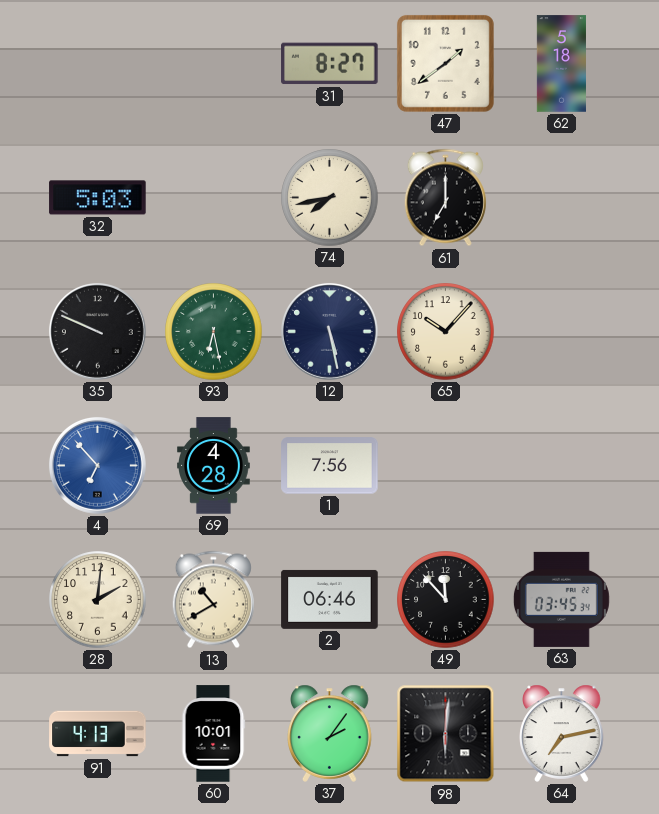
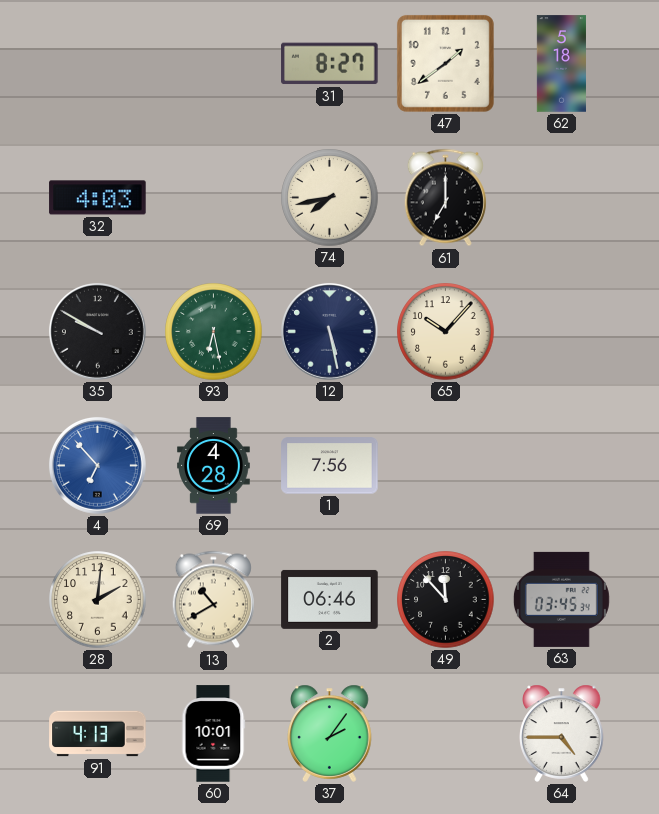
32: 5:03 -> 4:03 (98, 198)
35: 9:49 -> 9:50 (97, 331)
98: 6:01 -> none (446, 734)
64: 7:13 -> 4:45 (562, 733)
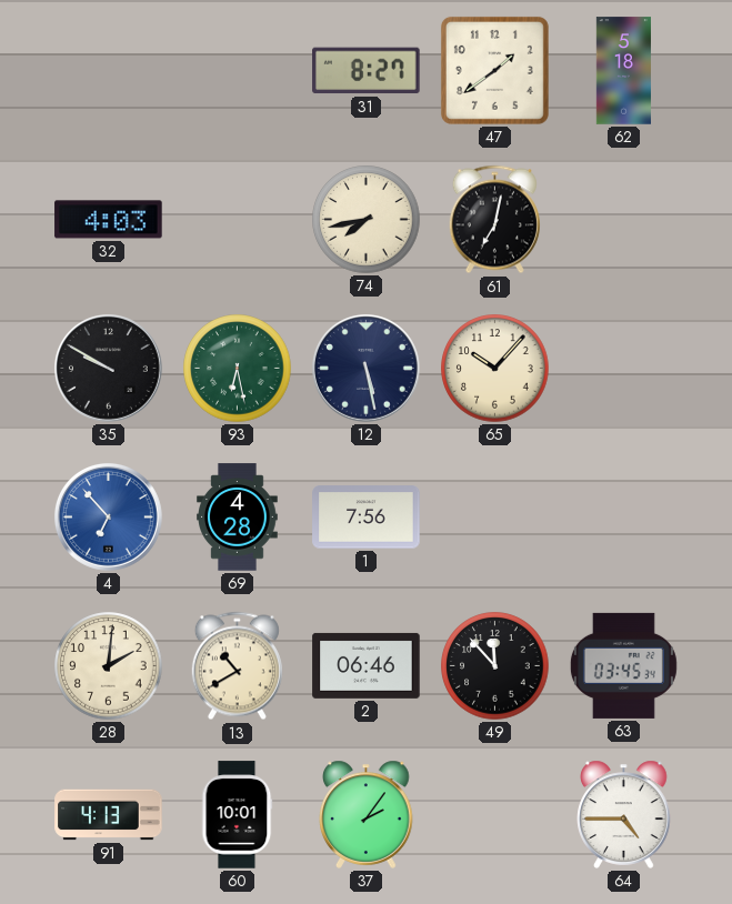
61: 7:00 -> 7:02 (494, 220)
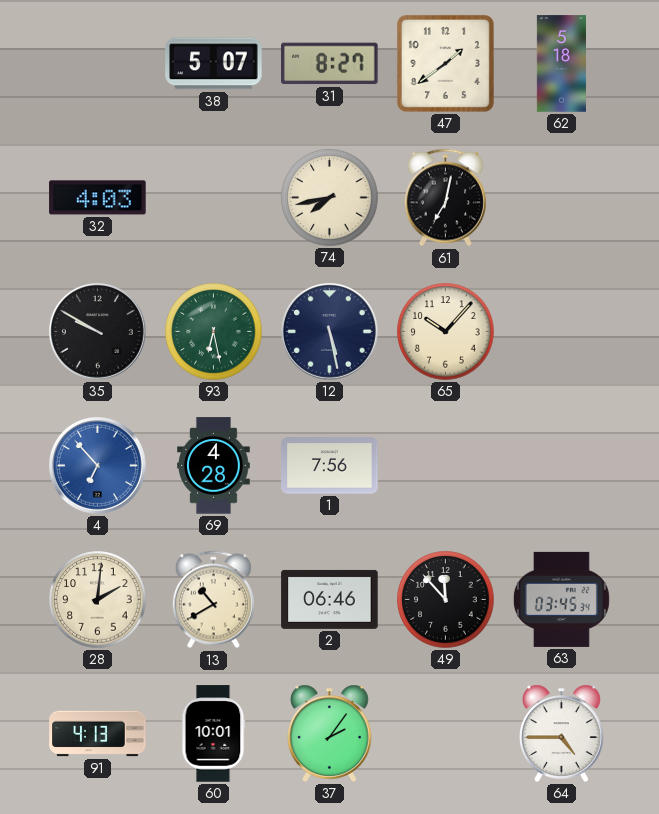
38: none -> 5:07 (214, 64)
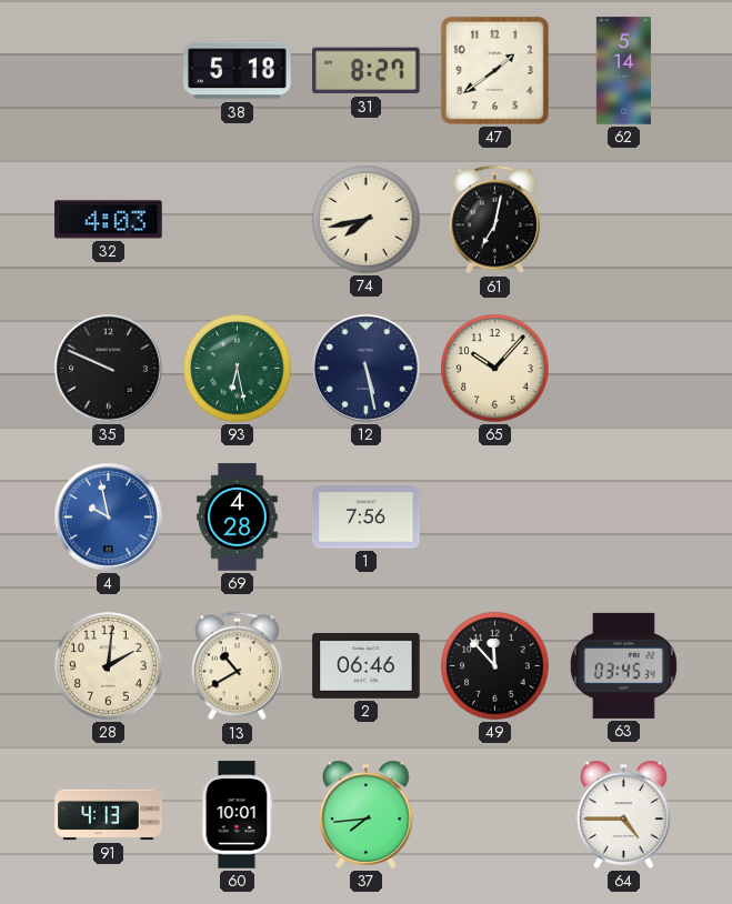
38: 5:07 -> 5:18 (238, 71)
62: 5:18 -> 5:14 (623, 71)
35: 9:50 -> 9:49 (108, 368)
4: 6:53 -> 9:58 (108, 516)
37: 2:06 -> 7:44 (367, 814)
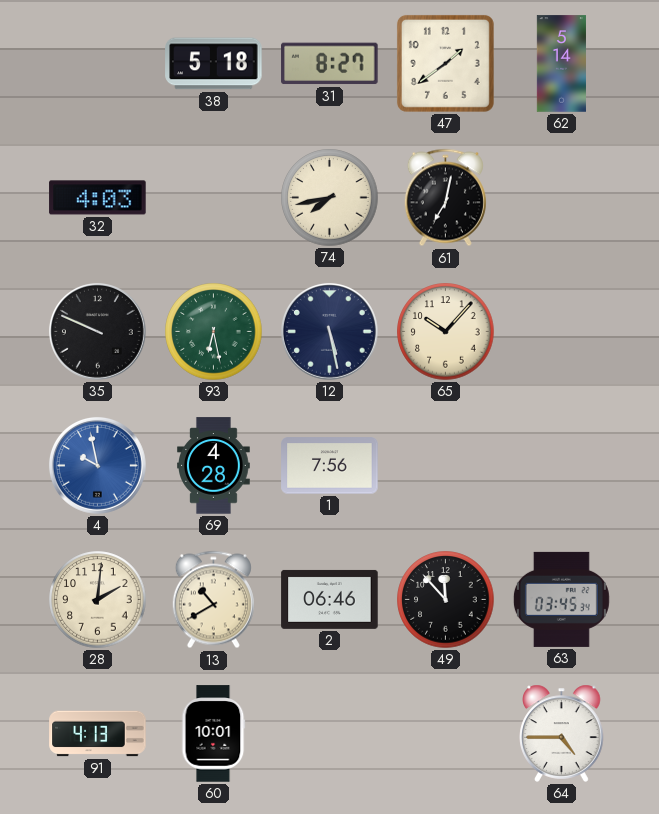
37: 7:44 -> none (367, 814)
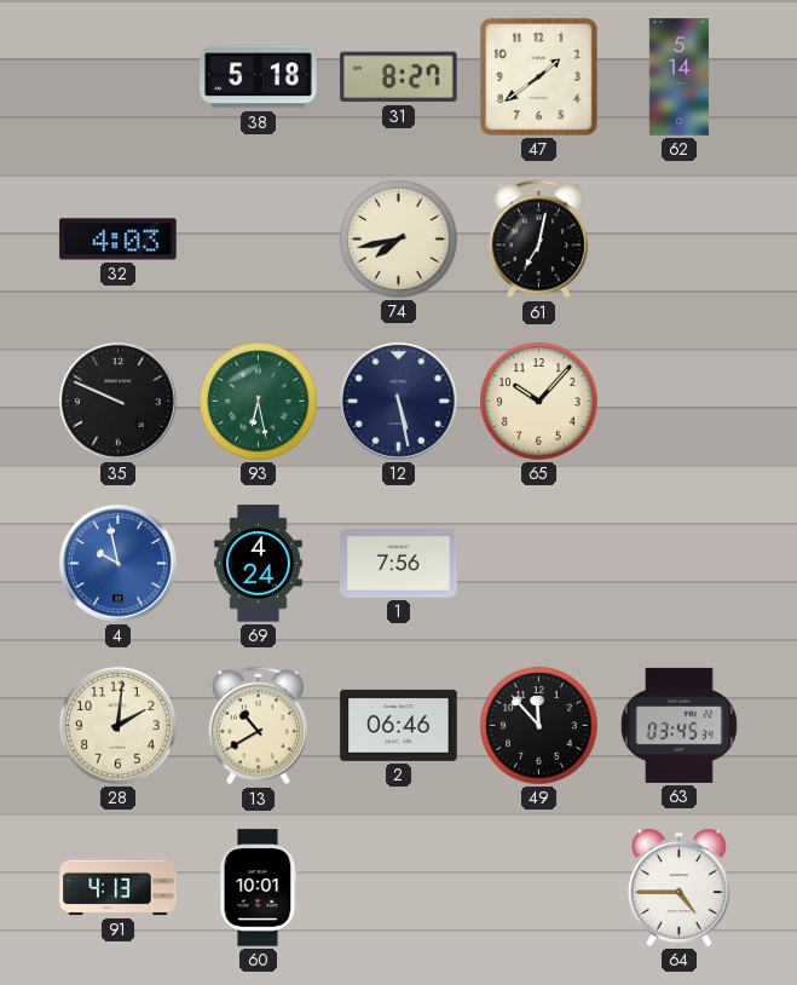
69: 4:28 -> 4:24 (259, 564)
